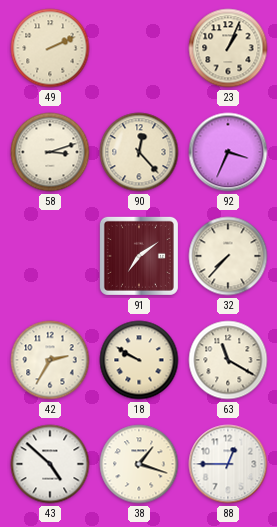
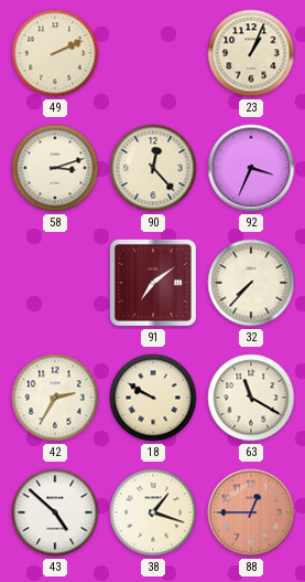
88 dial: white -> salmon (251, 512)
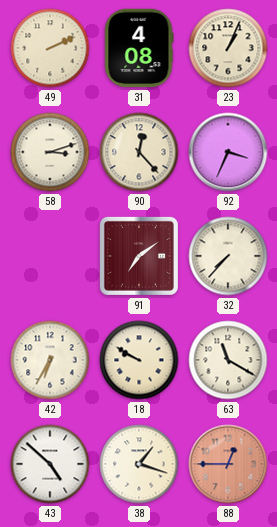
31: none -> 4:08 (139, 48)
42: 2:35 -> 6:35 (50, 360)
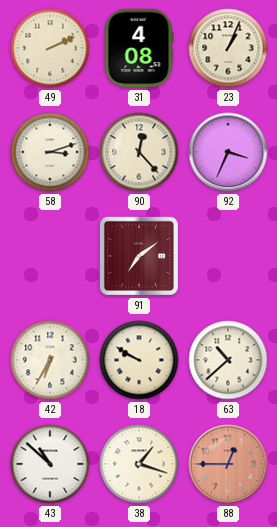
32: 7:37 -> none (228, 256)
63: 11:20 -> 10:38 (228, 360)
43: 4:52 -> 10:52 (50, 464)
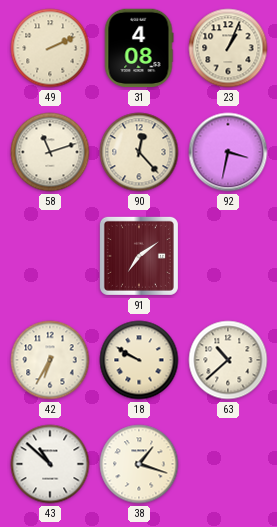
58: 3:12 -> 11:12 (50, 152)
92: 3:34 -> 3:32 (228, 152)
88: 12:45 -> none (228, 464)
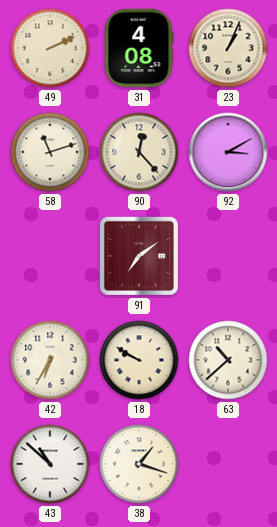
92: 3:32 -> 3:10 (228, 152)
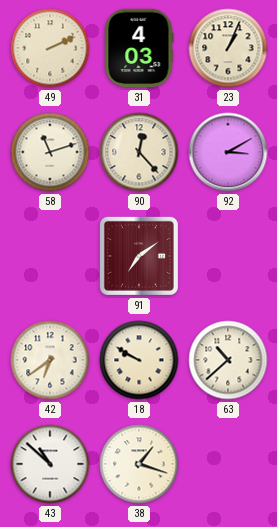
31: 4:08 -> 4:03 (139, 48)
42: 6:35 -> 6:39 (50, 360)
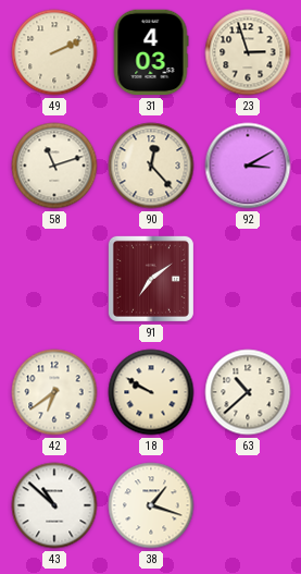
23: 1:04 -> 2:57 (248, 52)
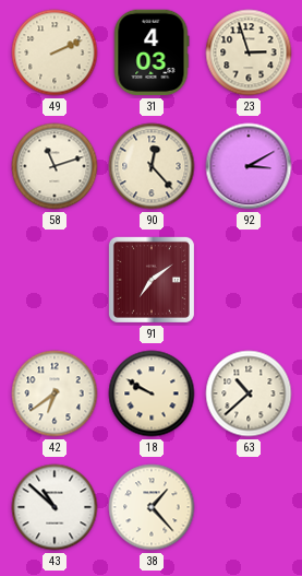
38: 1:18 -> 1:23 (152, 507)
